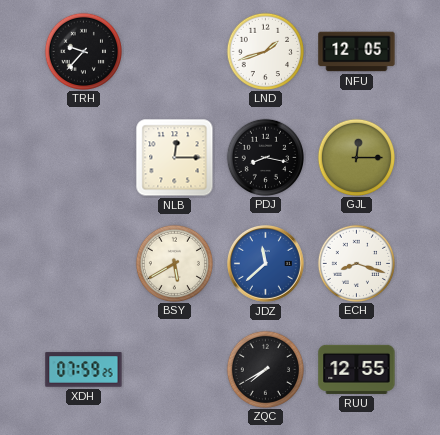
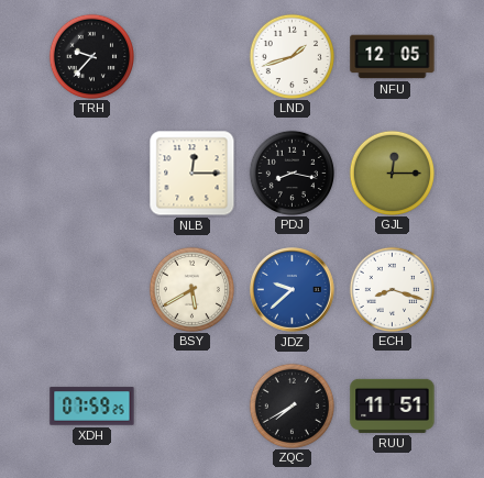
JDZ: 11:38 -> 9:38 (291, 289)
RUU: 12:55 -> 11:51 (393, 405)
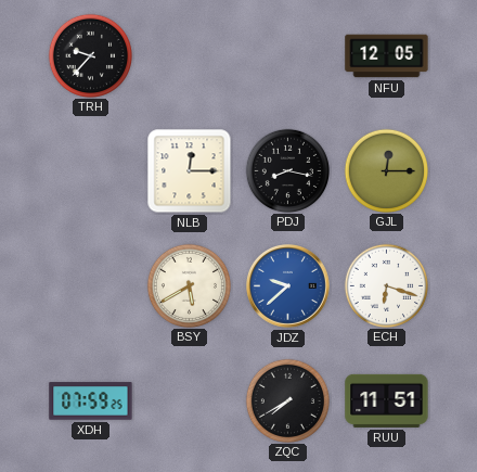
LND: 1:42 -> none (291, 56)
ECH: 8:18 -> 6:18 (386, 285)
